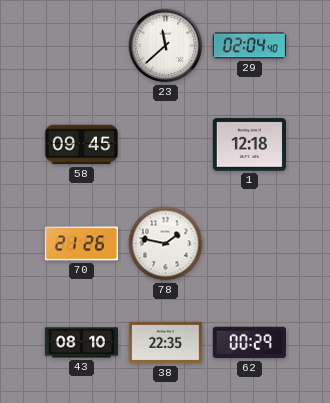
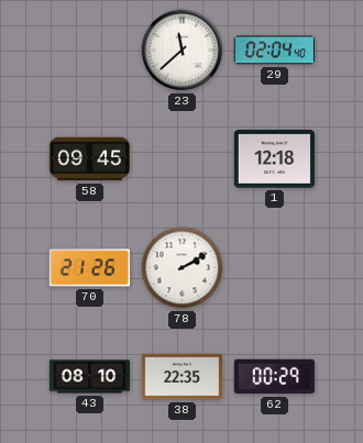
78: 1:47 -> 2:10 (183, 268)
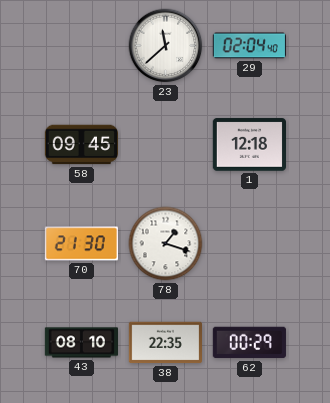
70: 21:26 -> 21:30 (81, 244)
78: 2:10 -> 1:18 (166, 244)
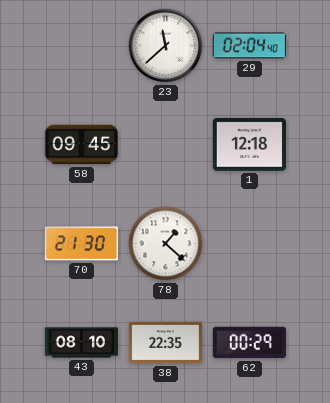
78: 1:18 -> 1:22 (166, 244)
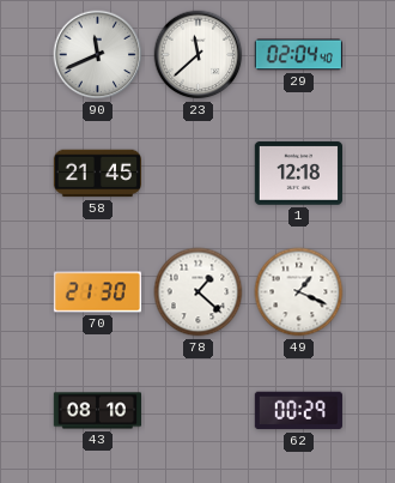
90: none -> 11:41 (98, 55)
58: 09:45 -> 21:45 (97, 174)
49: none -> 1:19 (299, 292)
38: 22:35 -> none (165, 343)
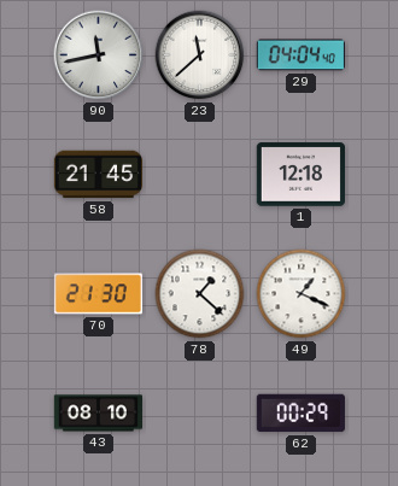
90: 11:41 -> 11:43 (99, 55)
29: 02:04 -> 04:04 (300, 55)
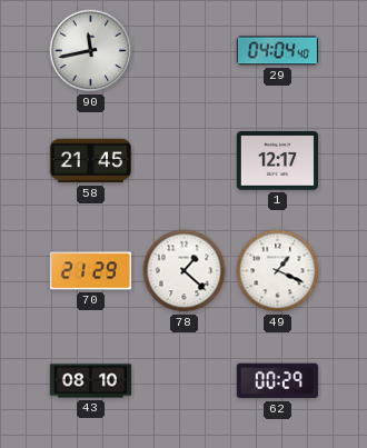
23: 11:38 -> none (200, 55)
1: 12:18 -> 12:17 (277, 161)
70: 21:30 -> 21:29 (90, 271)
